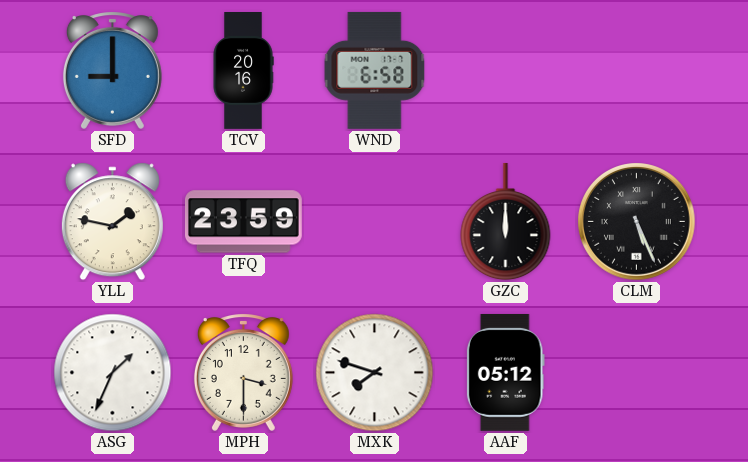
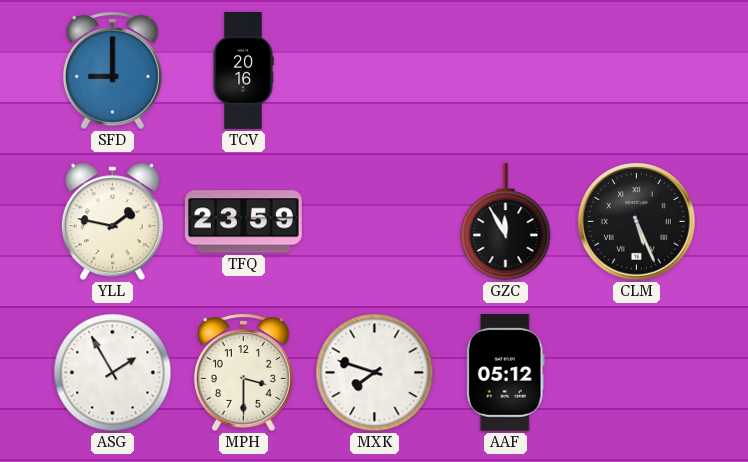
WND: 6:58 -> none (375, 70)
GZC: 12:00 -> 11:55 (506, 222)
ASG: 1:34 -> 1:55 (113, 373)
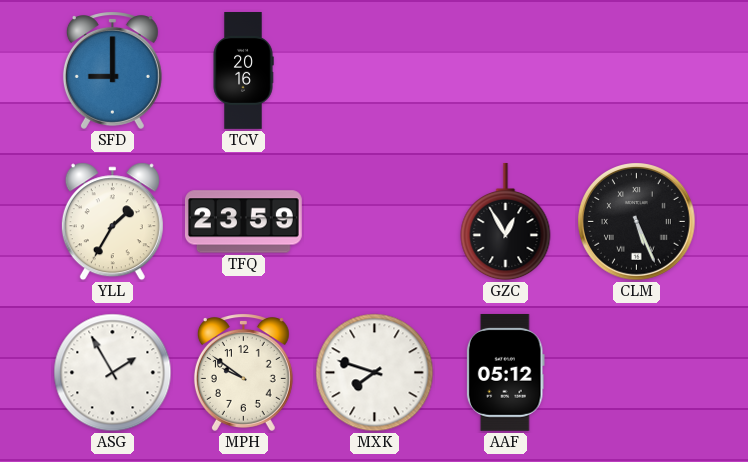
YLL: 1:47 -> 1:35 (112, 222)
GZC: 11:55 -> 12:55 (506, 222)
MPH: 3:30 -> 9:51 (243, 372)
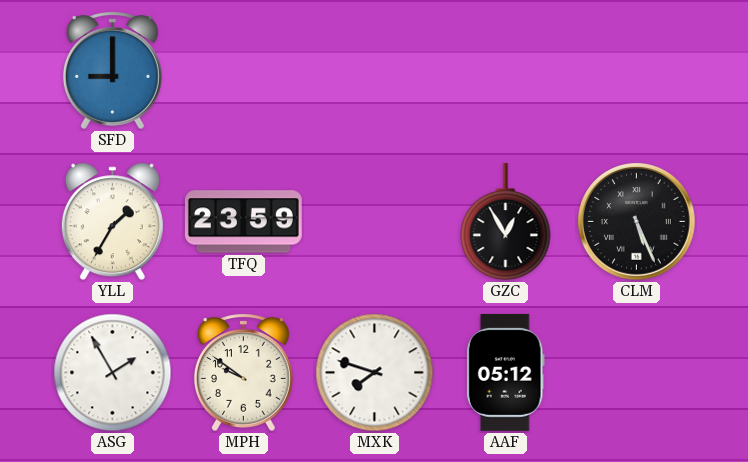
TCV: 20:16 -> none (243, 71)
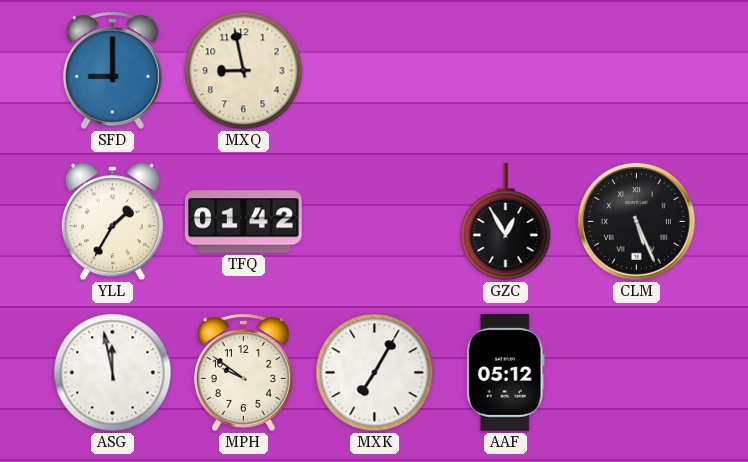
MXQ: none -> 8:58 (244, 71)
TFQ: 23:59 -> 01:42 (243, 222)
ASG: 1:55 -> 11:58 (113, 373)
MXK: 7:48 -> 7:05 (375, 373)
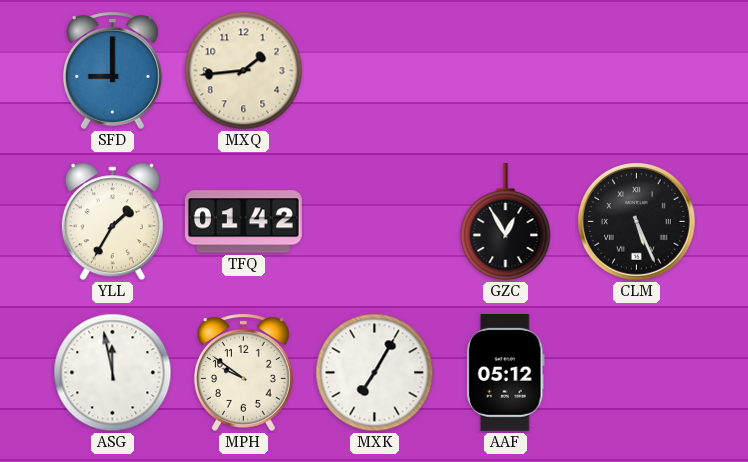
MXQ: 8:58 -> 1:44 (244, 71)
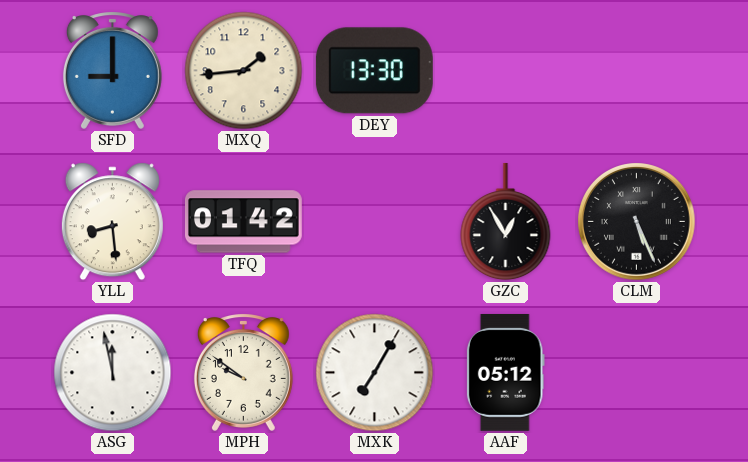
DEY: none -> 13:30 (374, 71)
YLL: 1:35 -> 8:29 (112, 222)
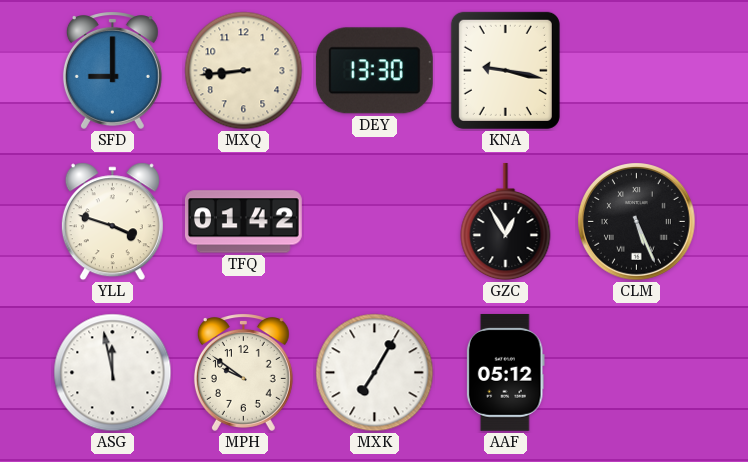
MXQ: 1:44 -> 8:44 (244, 71)
KNA: none -> 9:17 (505, 70)
YLL: 8:29 -> 3:48 (112, 222)
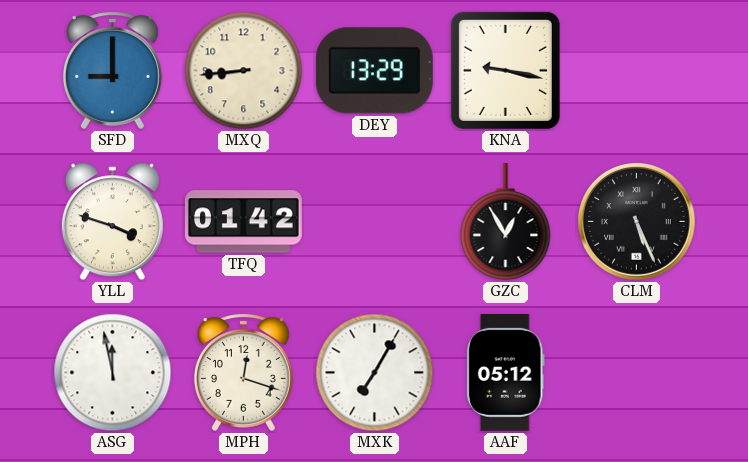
DEY: 13:30 -> 13:29 (374, 71)
MPH: 9:51 -> 12:18 (243, 372)
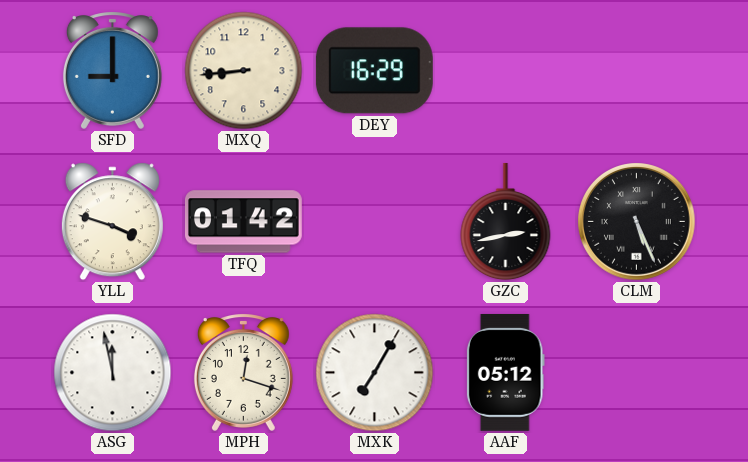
DEY: 13:29 -> 16:29 (374, 71)
KNA: 9:17 -> none (505, 70)
GZC: 12:55 -> 2:43 (506, 222)
